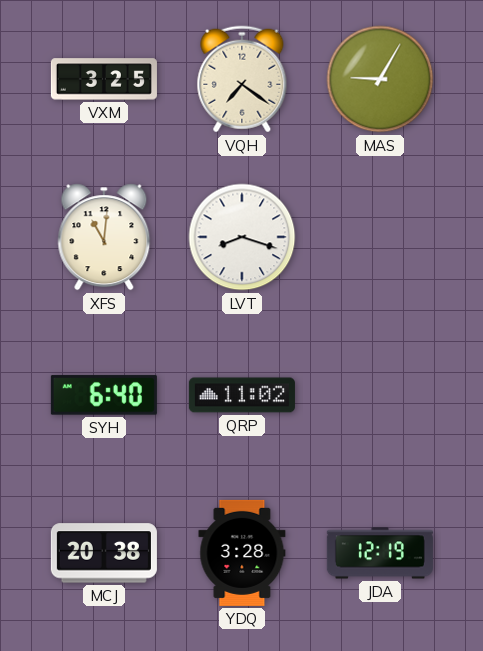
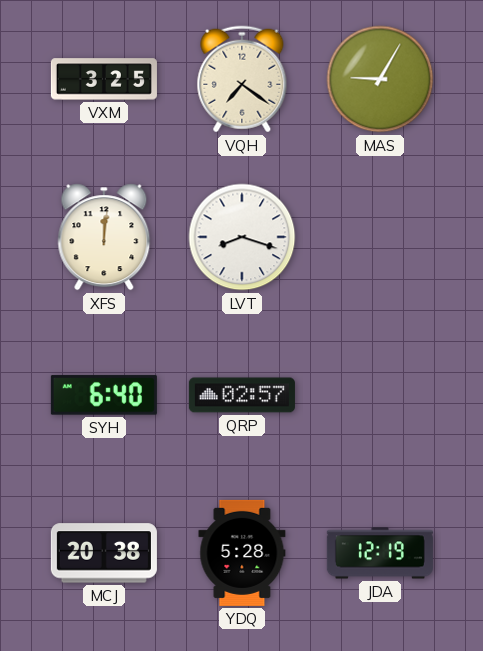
XFS: 11:01 -> 12:01 (104, 237)
QRP: 11:02 -> 02:57 (242, 395)
YDQ: 3:28 -> 5:28 (242, 553)
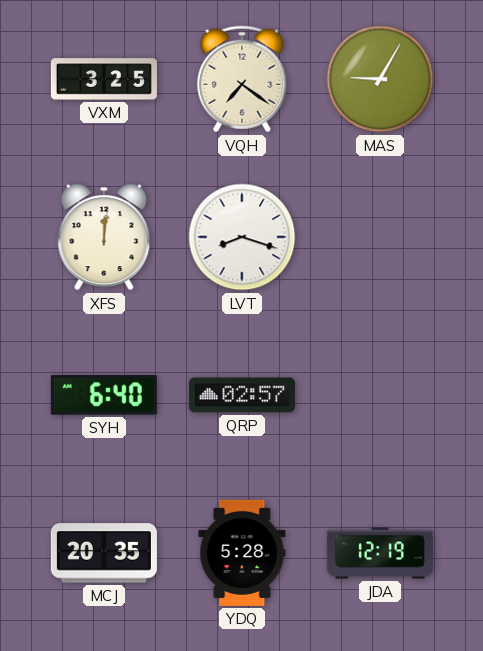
MCJ: 20:38 -> 20:35 (104, 553)
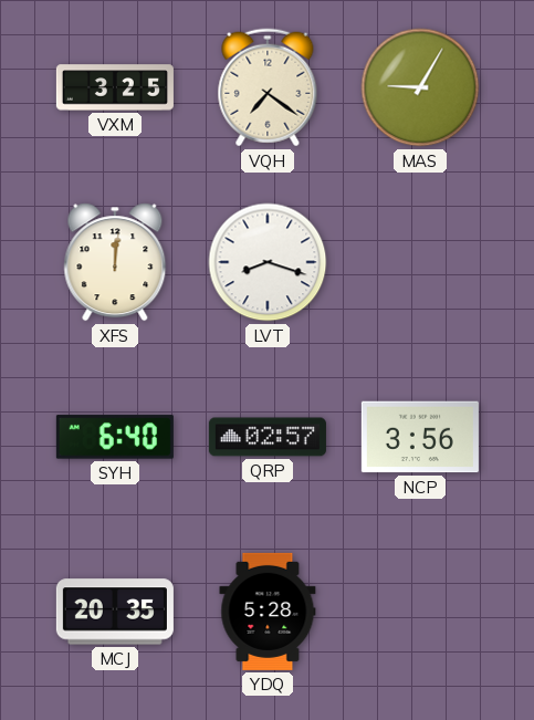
NCP: none -> 3:56 (420, 437)
JDA: 12:19 -> none (380, 553)
